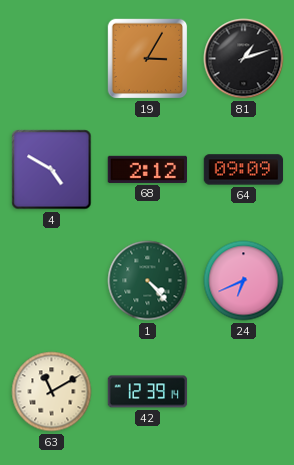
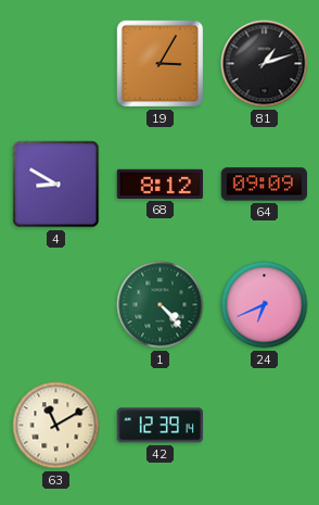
4: 4:50 -> 8:50 (56, 185)
68: 2:12 -> 8:12 (161, 184)
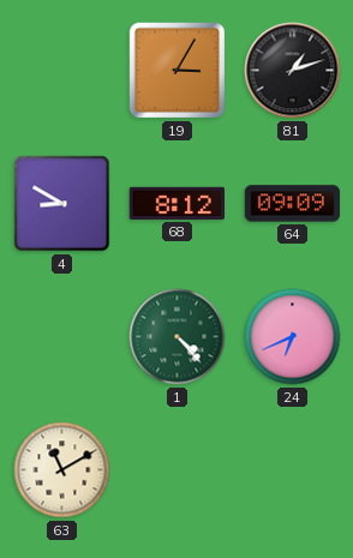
42: 12:39 -> none (161, 426)
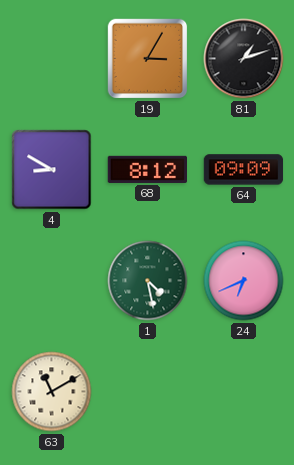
1: 4:23 -> 4:28 (148, 281)
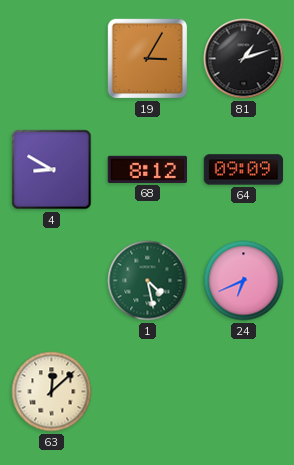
63: 11:10 -> 12:08 (52, 392)
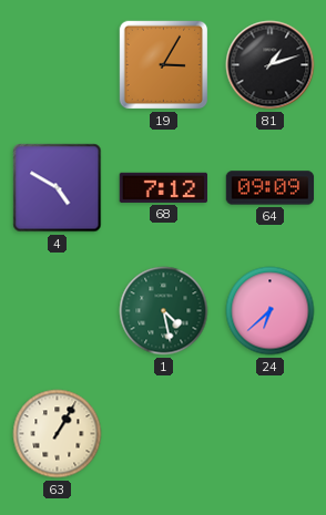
4: 8:50 -> 4:50 (58, 188)
68: 8:12 -> 7:12 (164, 187)
24: 6:41 -> 6:38 (271, 311)
63: 12:08 -> 1:05 (58, 434)
